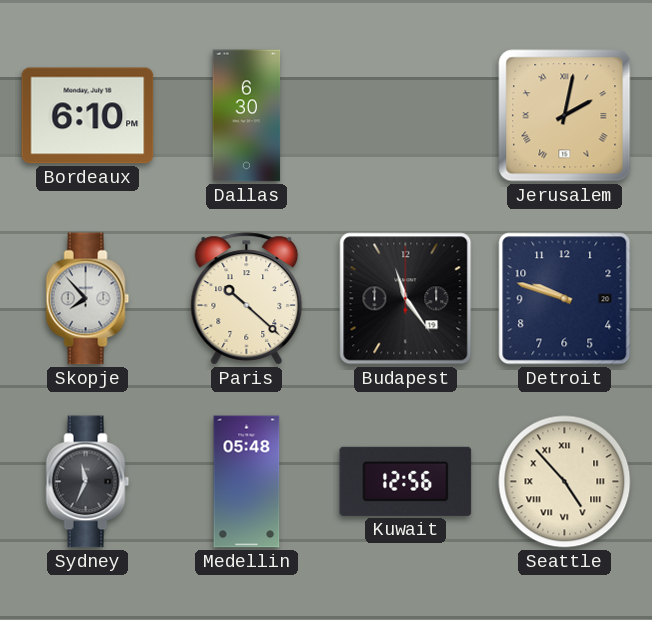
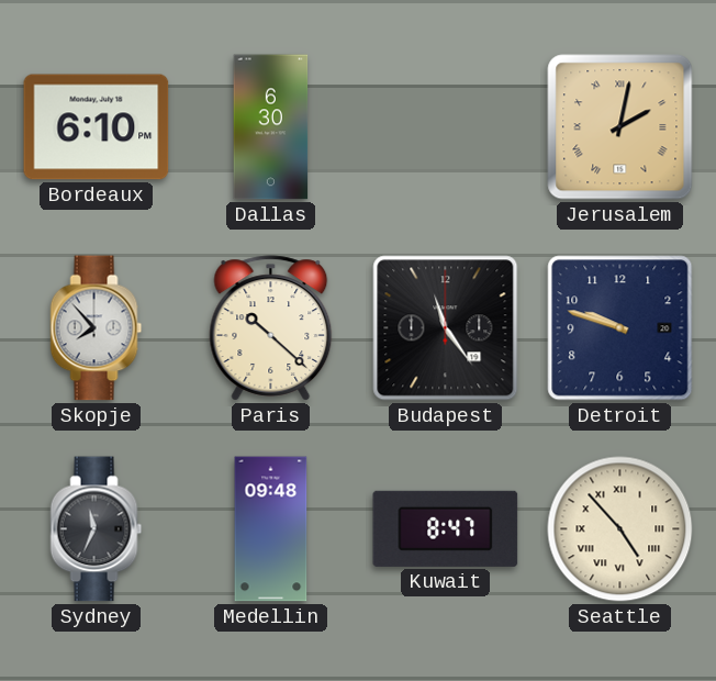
Medellin: 05:48 -> 09:48 (271, 529)
Kuwait: 12:56 -> 8:47 (446, 528)
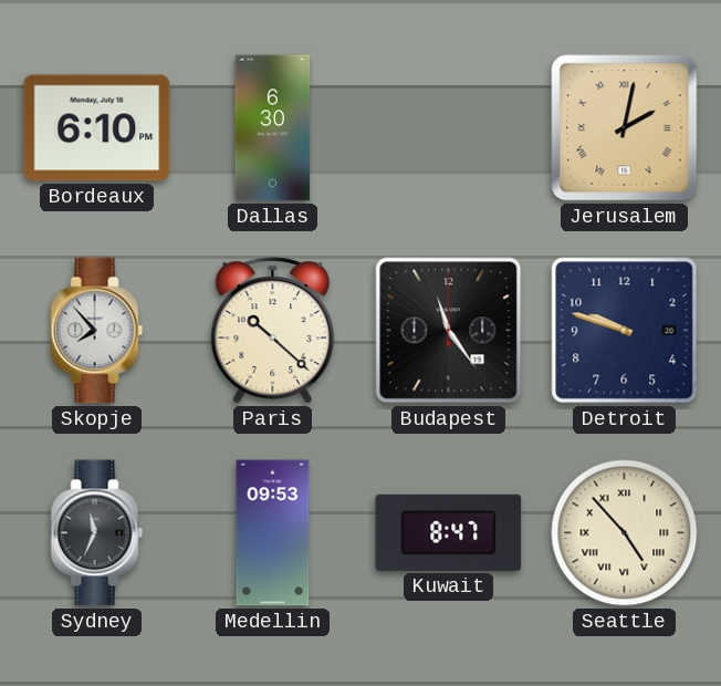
Medellin: 09:48 -> 09:53 (273, 533)
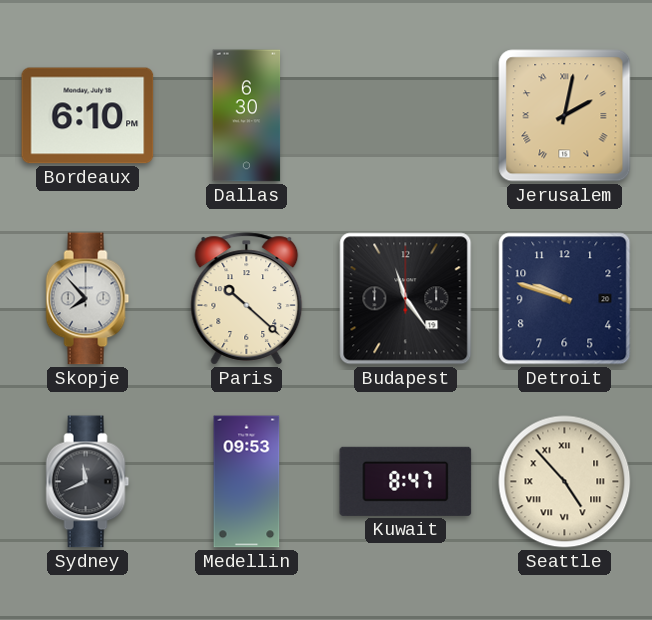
Sydney: 11:34 -> 11:41 (88, 482)
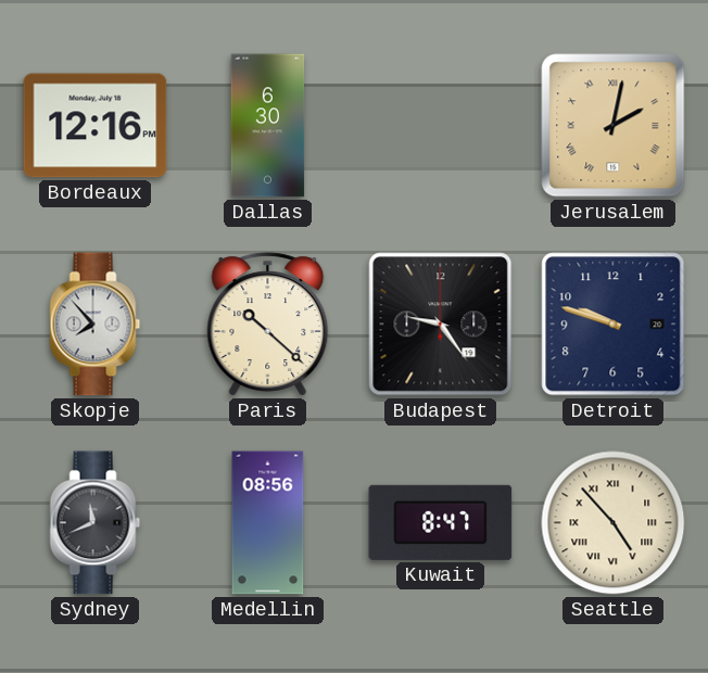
Bordeaux: 6:10 -> 12:16 (96, 126)
Budapest: 11:24 -> 9:24 (441, 325)
Medellin: 09:53 -> 08:56 (268, 523)
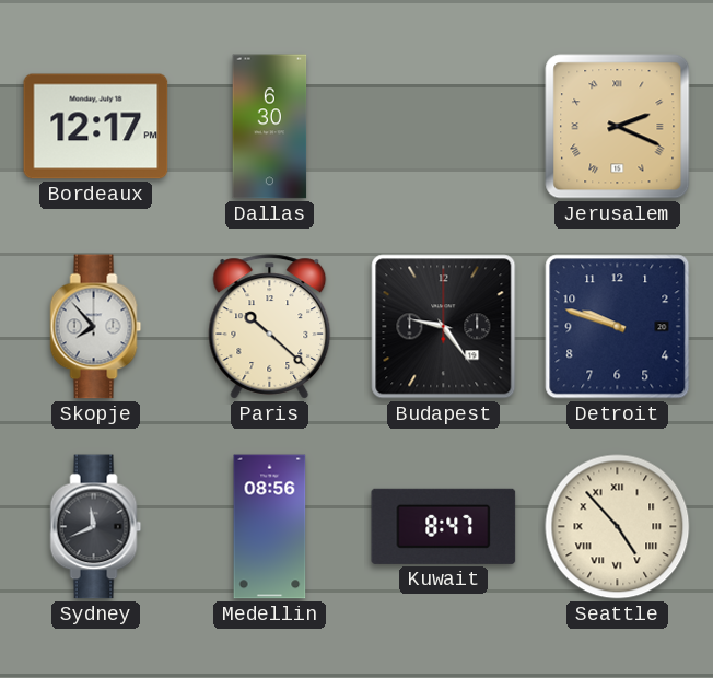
Bordeaux: 12:16 -> 12:17 (96, 127)
Jerusalem: 2:02 -> 2:19 (618, 127)
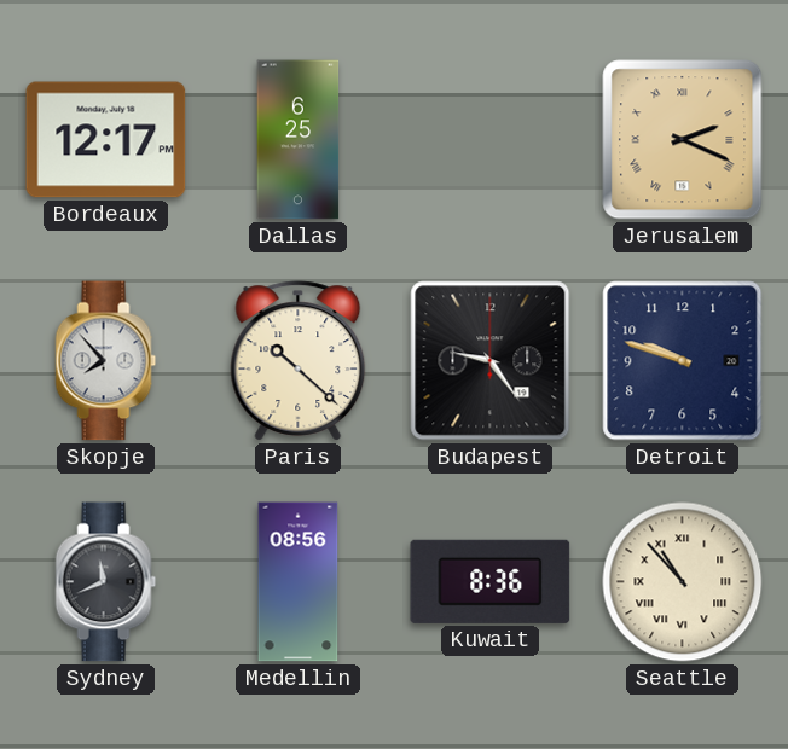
Dallas: 6:30 -> 6:25 (299, 140)
Kuwait: 8:47 -> 8:36 (491, 581)
Seattle: 4:53 -> 10:53 (683, 582)
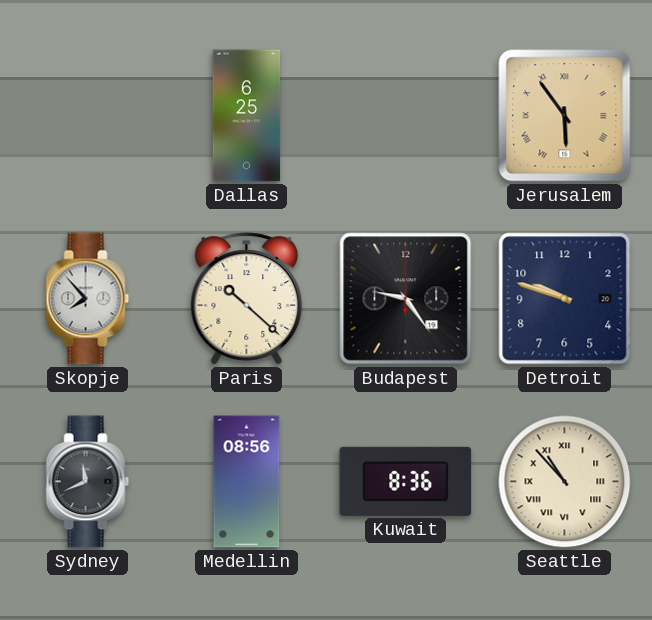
Bordeaux: 12:17 -> none (106, 140)
Jerusalem: 2:19 -> 5:54 (565, 116)
